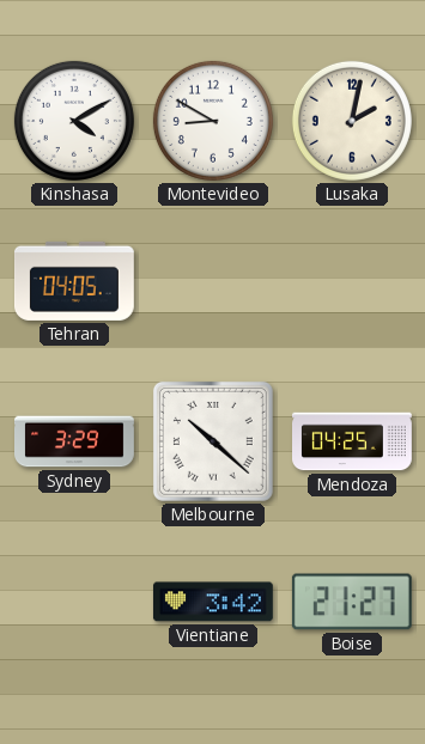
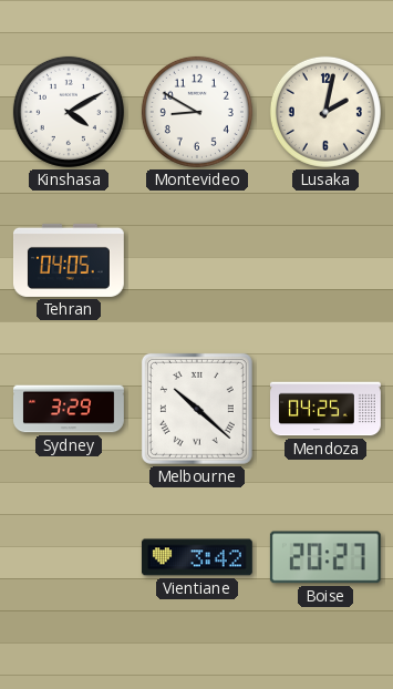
Boise: 21:27 -> 20:27 (325, 557)
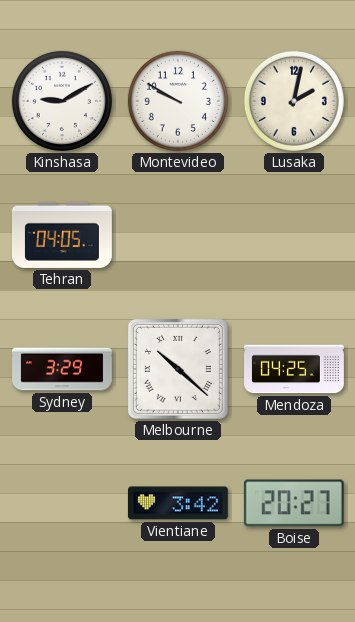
Kinshasa: 4:10 -> 9:10 (62, 101)
Montevideo: 8:50 -> 9:50 (178, 101)
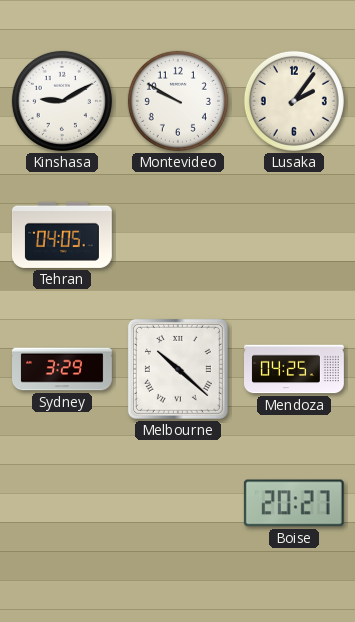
Lusaka: 2:02 -> 2:06 (294, 101)
Vientiane: 3:42 -> none (178, 503)
